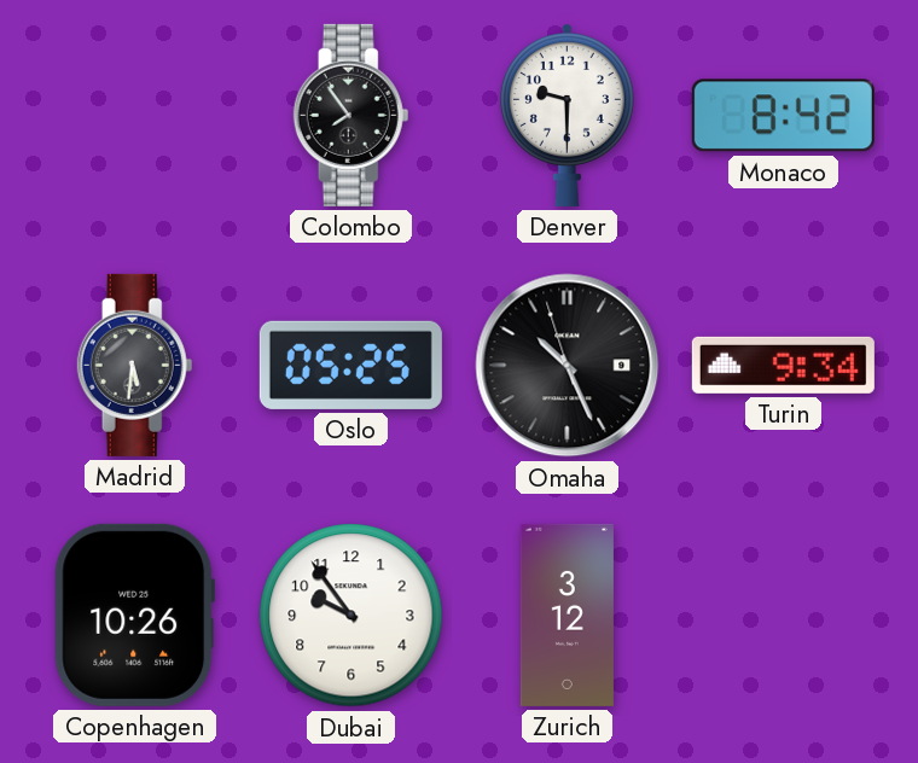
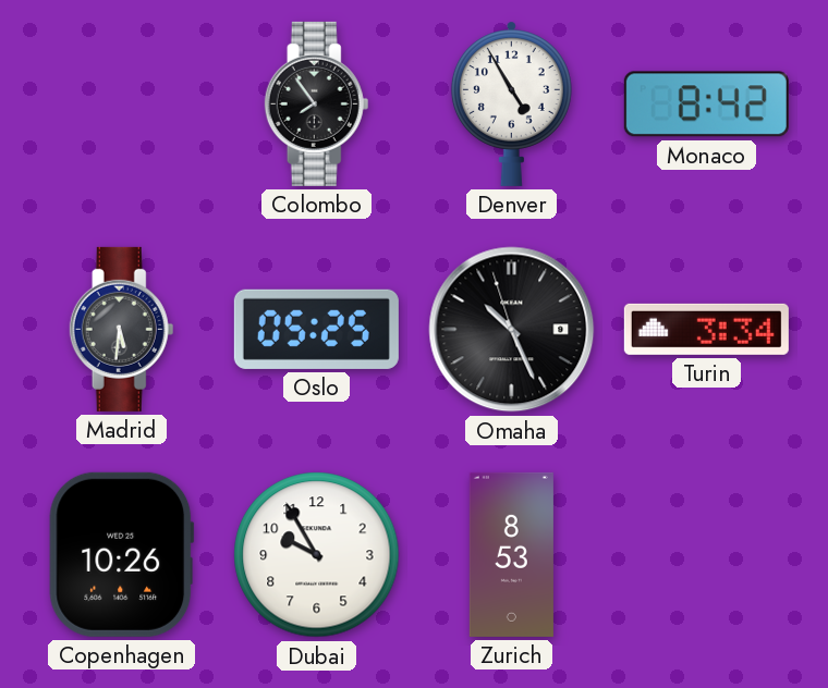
Denver: 9:30 -> 4:55 (511, 103)
Turin: 9:34 -> 3:34 (706, 329)
Dubai: 9:54 -> 9:55 (317, 555)
Zurich: 3:12 -> 8:53 (511, 554)
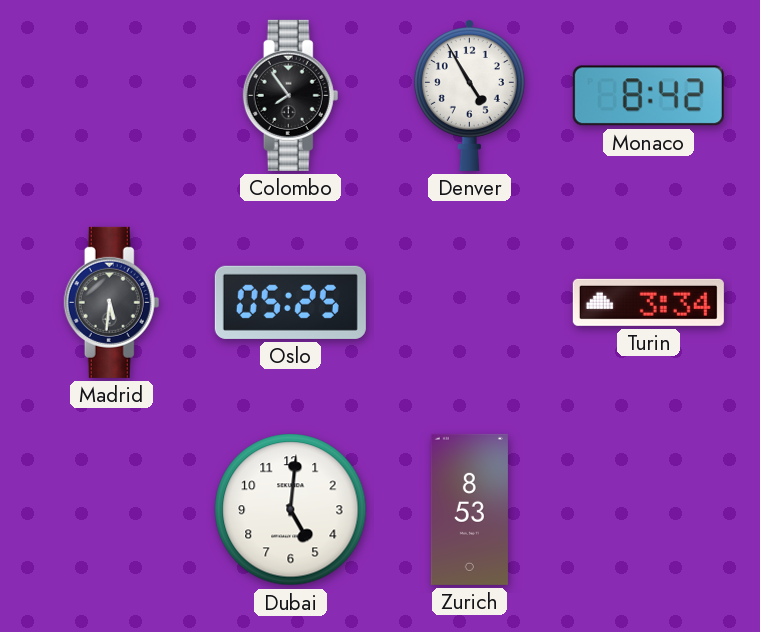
Omaha: 10:25 -> none (512, 330)
Copenhagen: 10:26 -> none (122, 554)
Dubai: 9:55 -> 5:01 (291, 510)
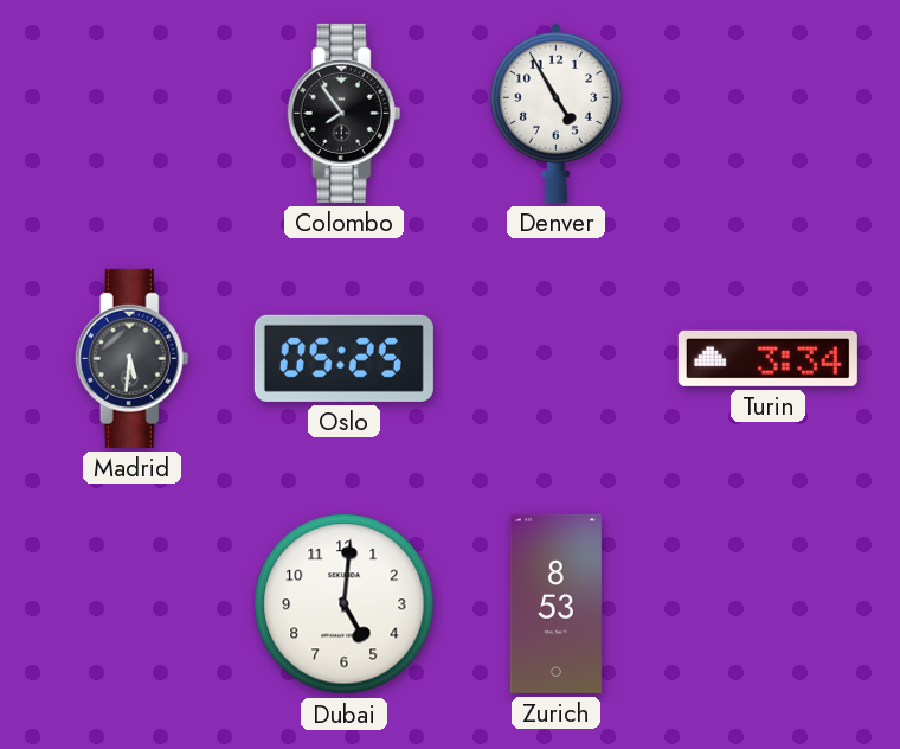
Monaco: 8:42 -> none (648, 96)
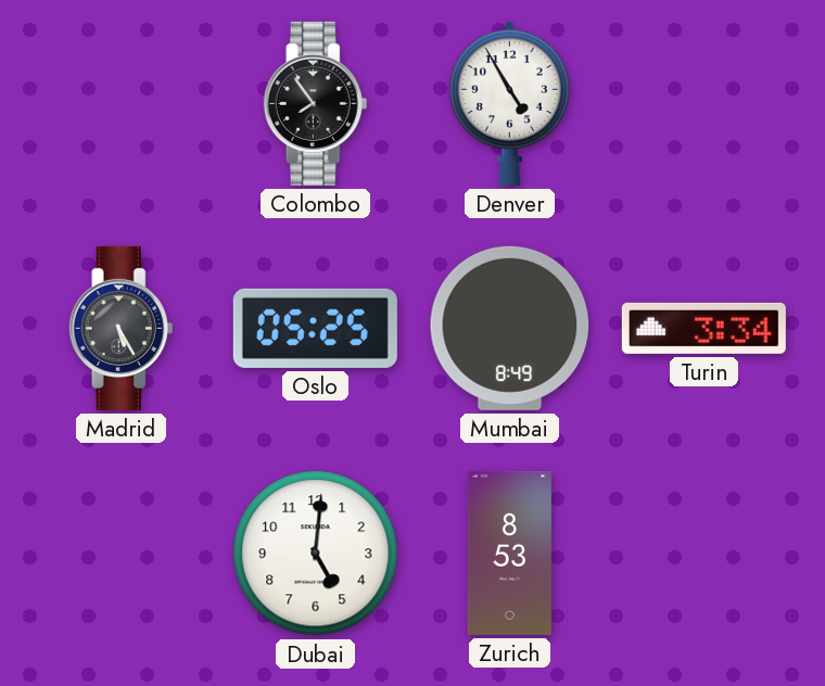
Madrid: 5:31 -> 5:25 (122, 328)
Mumbai: none -> 8:49 (510, 328)
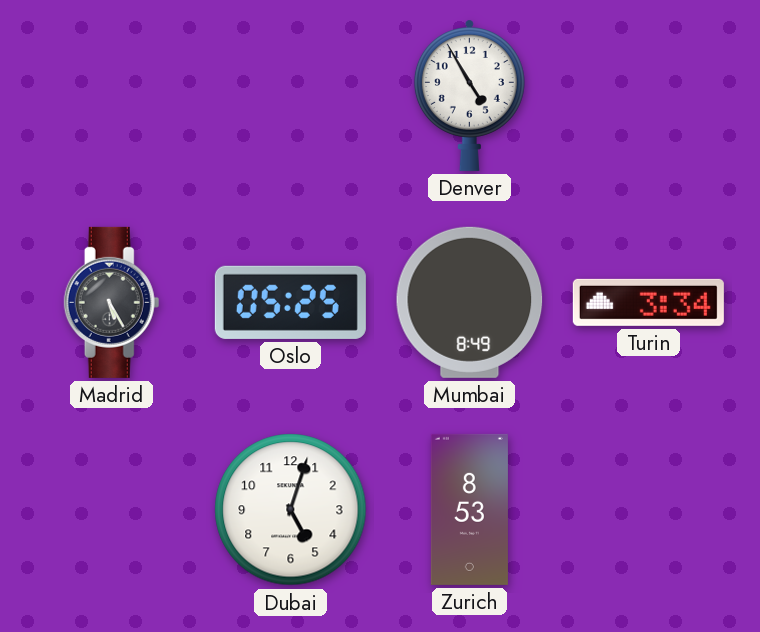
Colombo: 7:54 -> none (316, 103)
Dubai: 5:01 -> 5:03 (291, 510)
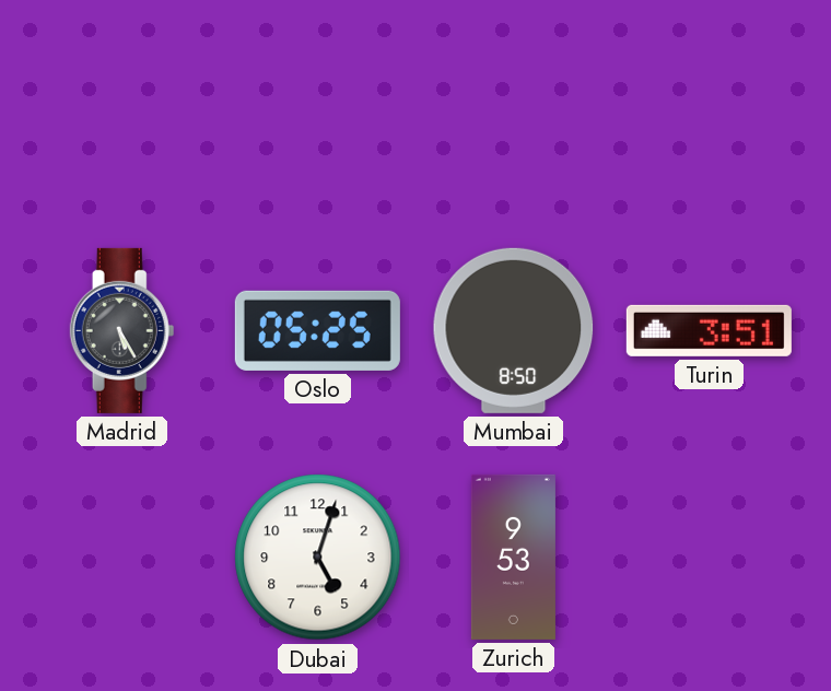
Denver: 4:55 -> none (469, 95)
Mumbai: 8:49 -> 8:50 (514, 330)
Turin: 3:34 -> 3:51 (709, 330)
Zurich: 8:53 -> 9:53 (513, 557)
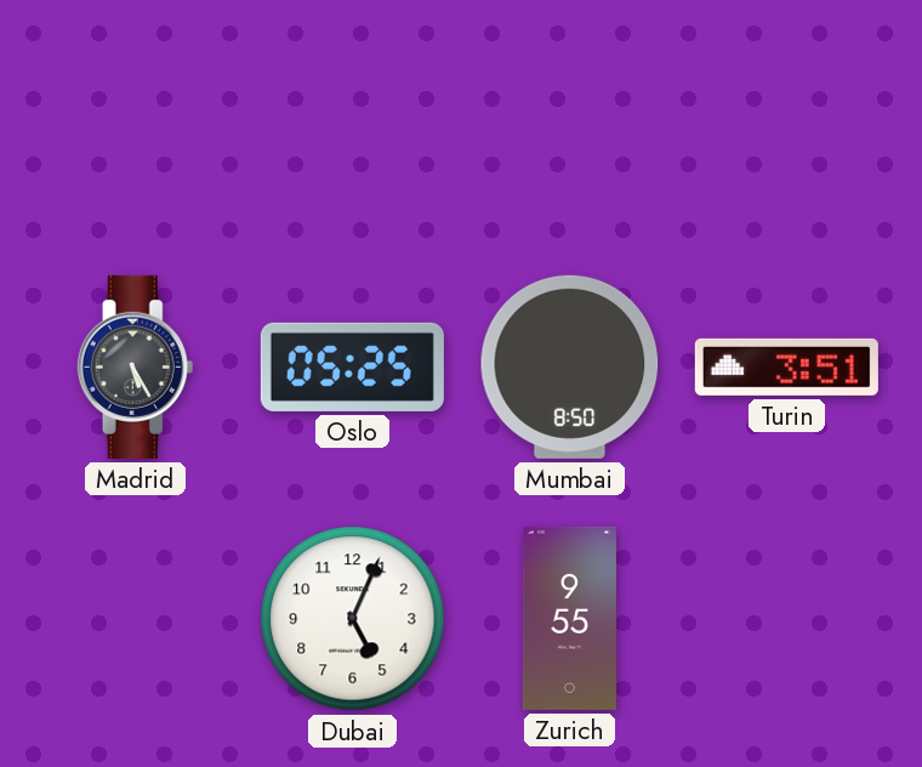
Dubai: 5:03 -> 5:04 (353, 619)
Zurich: 9:53 -> 9:55 (569, 618)
